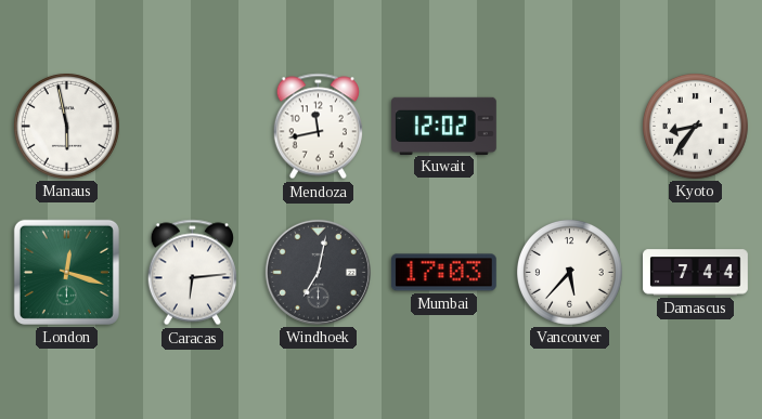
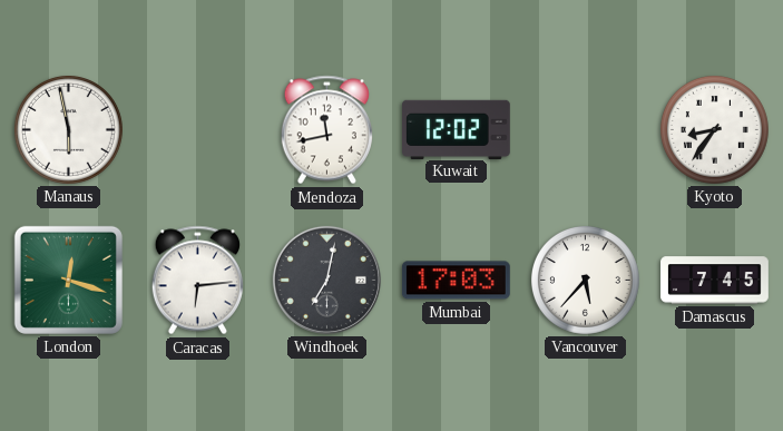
Damascus: 7:44 -> 7:45 (715, 281)
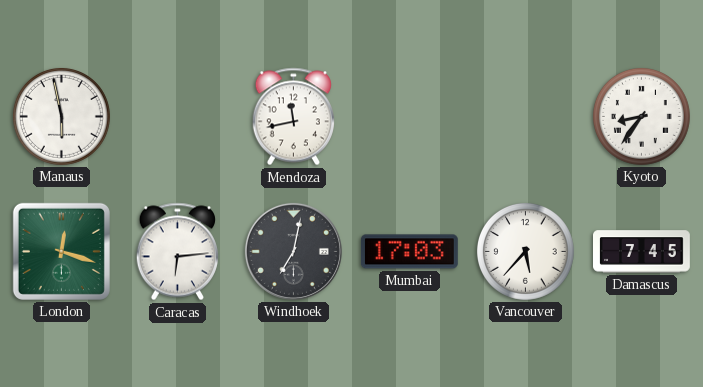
Kuwait: 12:02 -> none (457, 129)
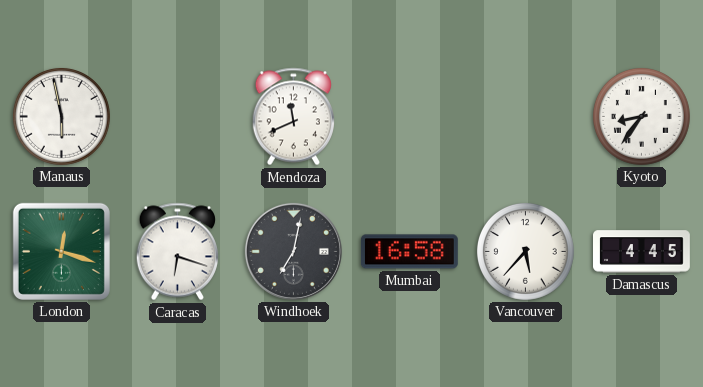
Mendoza: 11:43 -> 11:41 (293, 117)
Caracas: 6:14 -> 6:18 (177, 252)
Mumbai: 17:03 -> 16:58 (409, 252)
Damascus: 7:45 -> 4:45 (642, 252)
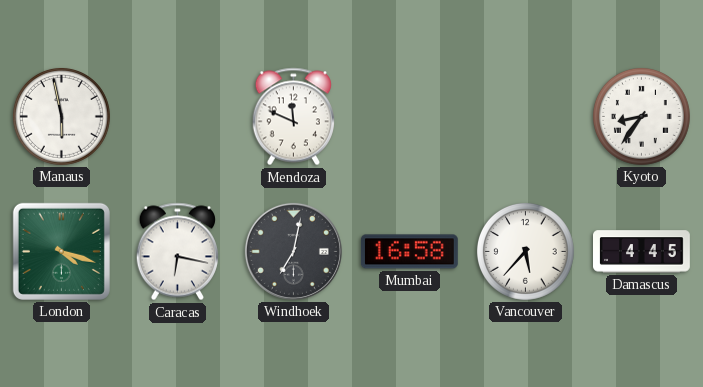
Mendoza: 11:41 -> 11:49 (293, 117)
London: 12:18 -> 4:18 (61, 251)
Caracas: 6:18 -> 6:17 (177, 252)
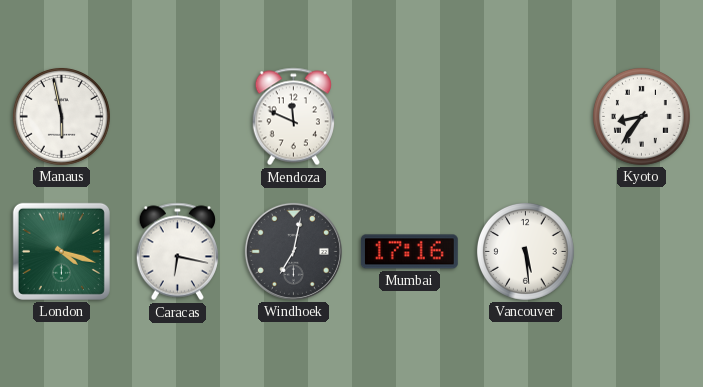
Mumbai: 16:58 -> 17:16 (409, 252)
Vancouver: 5:37 -> 5:29 (525, 251)
Damascus: 4:45 -> none (642, 252)
